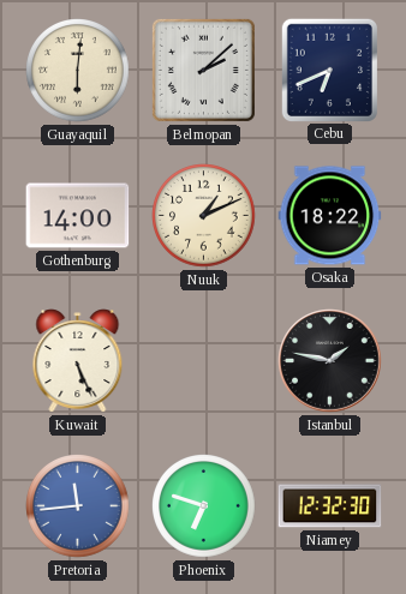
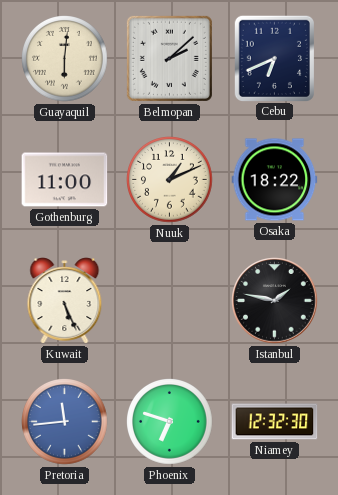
Gothenburg: 14:00 -> 11:00 (65, 180)
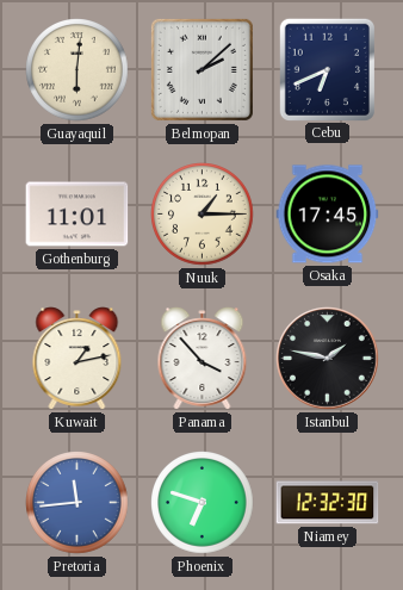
Gothenburg: 11:00 -> 11:01 (77, 215)
Nuuk: 1:11 -> 1:15 (203, 215)
Osaka: 18:22 -> 17:45 (328, 215)
Kuwait: 5:26 -> 1:13 (77, 359)
Panama: none -> 3:53 (203, 359)
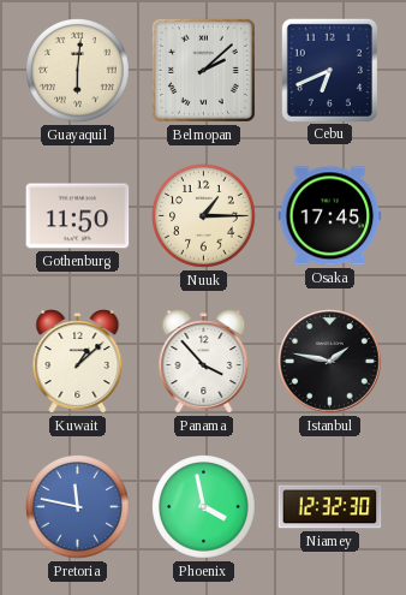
Gothenburg: 11:01 -> 11:50 (78, 216)
Kuwait: 1:13 -> 1:08 (78, 362)
Pretoria: 11:44 -> 11:47 (78, 507)
Phoenix: 6:48 -> 3:58 (204, 507)
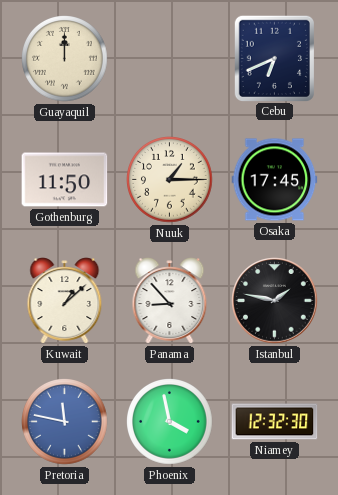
Guayaquil: 6:01 -> 12:00 (65, 59)
Belmopan: 2:08 -> none (203, 70)
Panama: 3:53 -> 8:53 (170, 301)
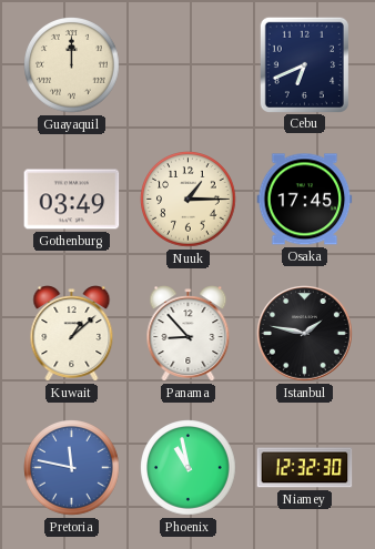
Gothenburg: 11:50 -> 03:49 (72, 200)
Phoenix: 3:58 -> 10:58 (189, 468)
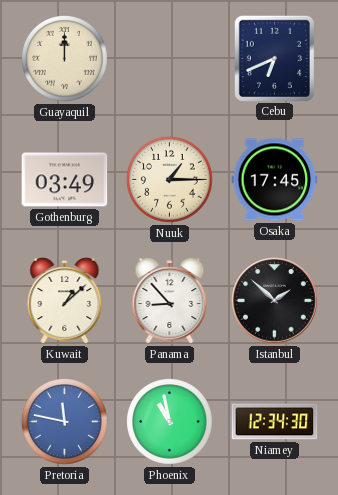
Istanbul: 1:47 -> 1:52 (275, 301)
Niamey: 12:32 -> 12:34 (275, 422)
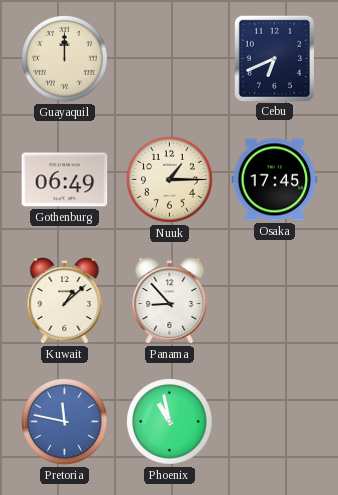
Gothenburg: 03:49 -> 06:49 (65, 180)
Istanbul: 1:52 -> none (275, 301)
Niamey: 12:34 -> none (275, 422)
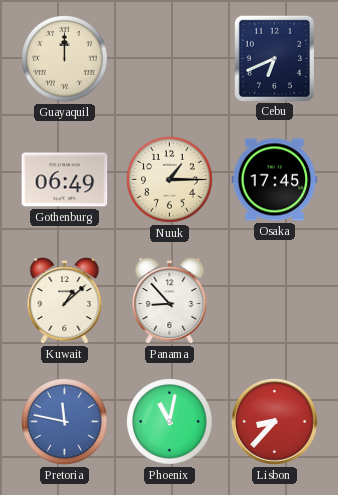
Phoenix: 10:58 -> 11:02 (170, 422)
Lisbon: none -> 8:37 (275, 422)
